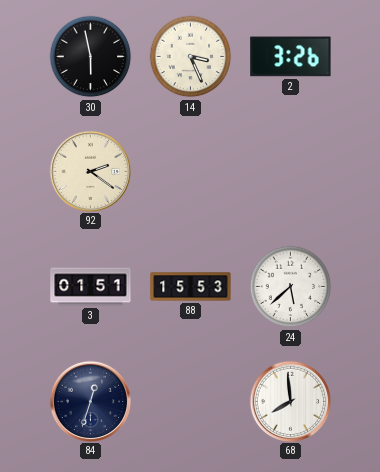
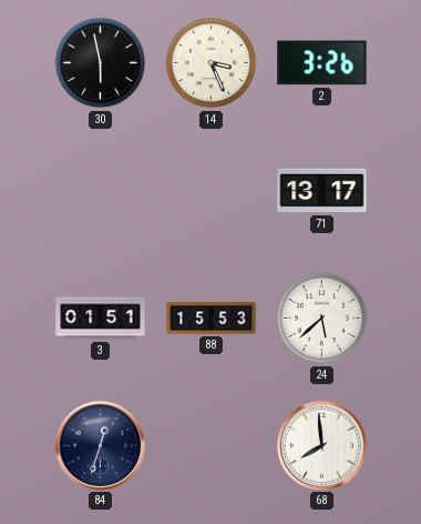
92: 2:21 -> none (90, 171)
71: none -> 13:17 (322, 191)
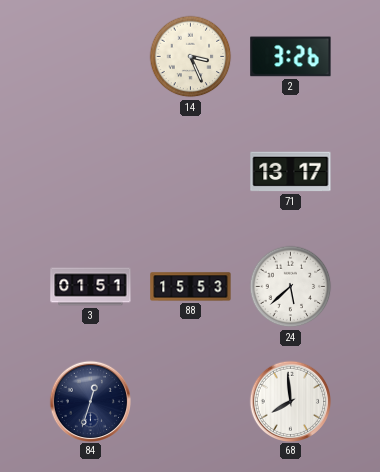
30: 5:58 -> none (101, 63)
